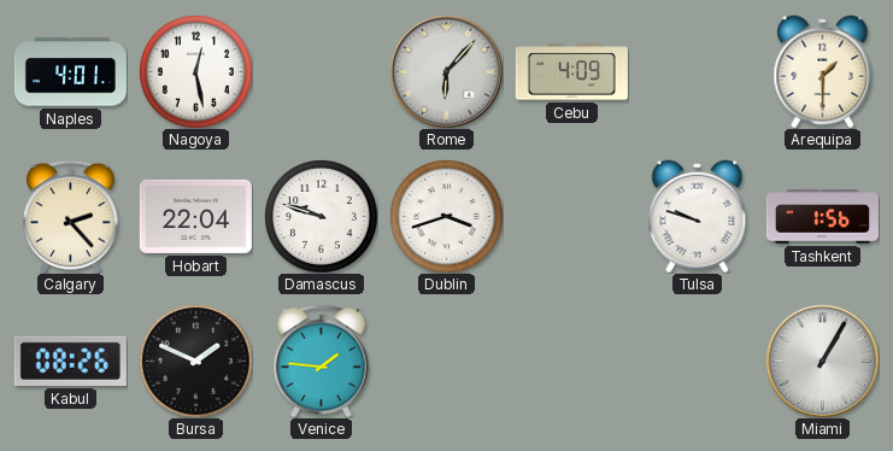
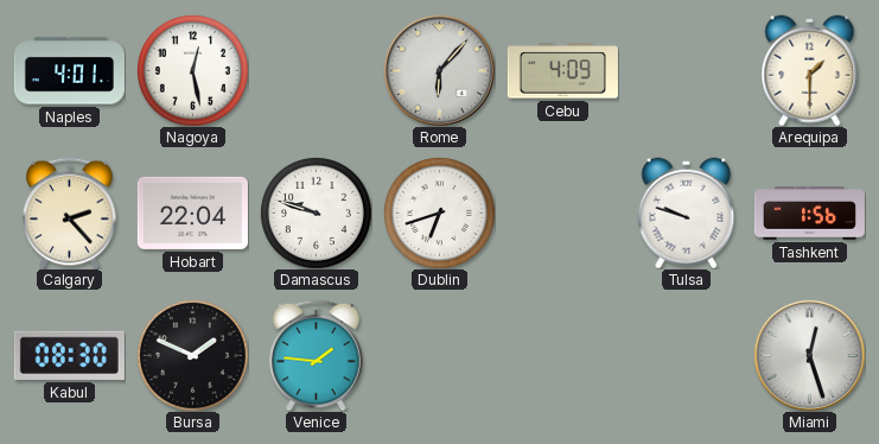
Dublin: 3:42 -> 6:42 (439, 213)
Kabul: 08:26 -> 08:30 (69, 355)
Miami: 1:05 -> 12:27 (809, 355)
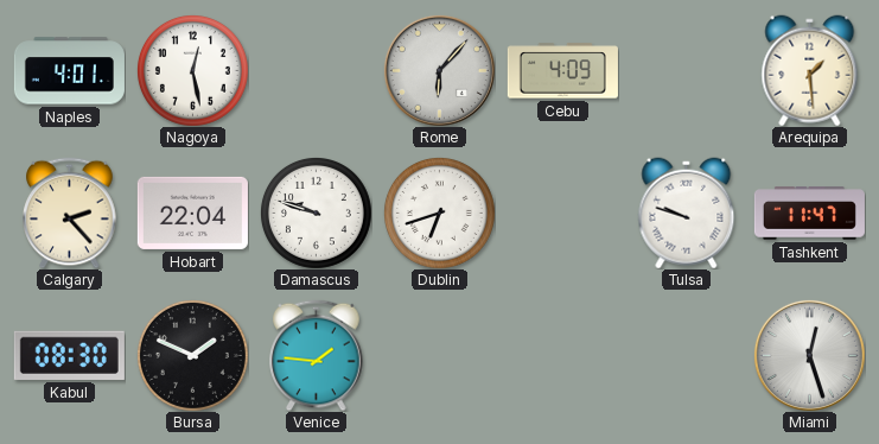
Arequipa: 1:30 -> 1:29 (810, 70)
Tashkent: 1:56 -> 11:47 (809, 214)
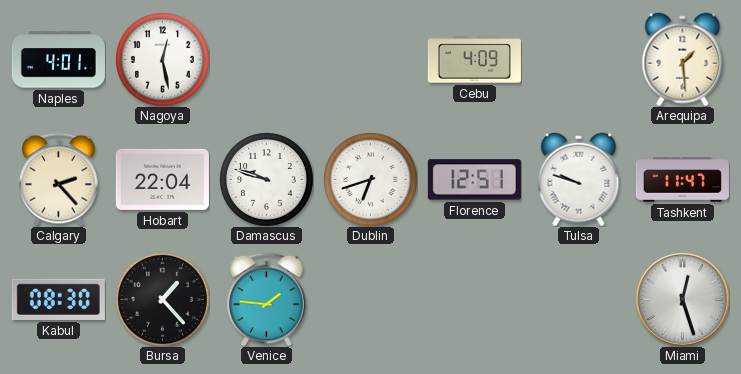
Rome: 6:07 -> none (439, 70)
Florence: none -> 12:51 (474, 180)
Bursa: 1:49 -> 1:23 (162, 299)
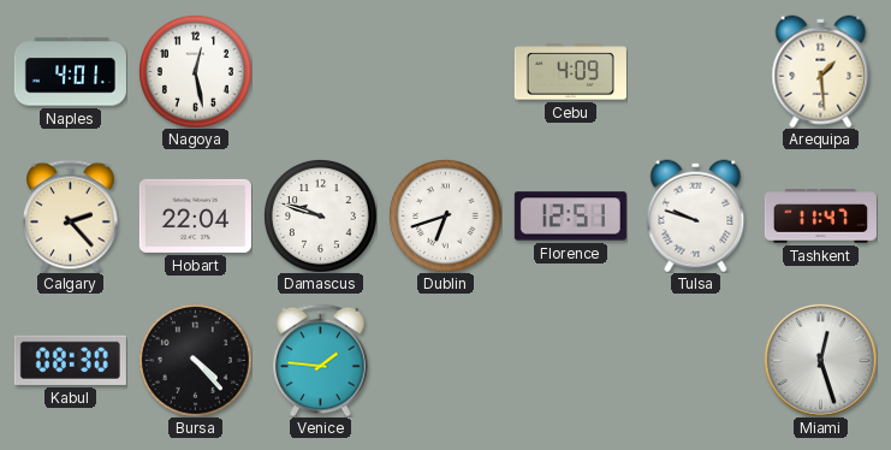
Bursa: 1:23 -> 4:23 (195, 360)
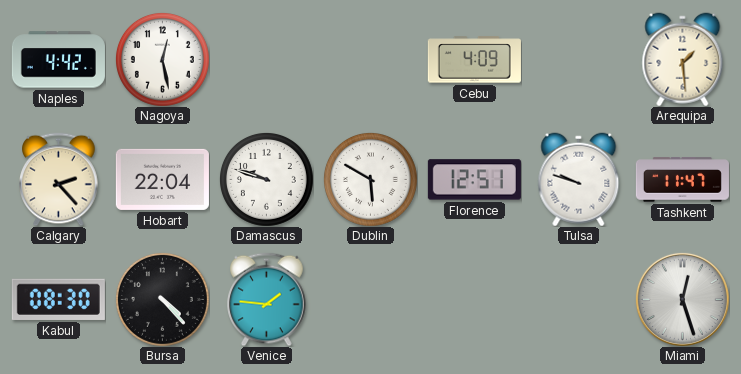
Naples: 4:01 -> 4:42 (58, 60)
Dublin: 6:42 -> 5:50 (370, 179)
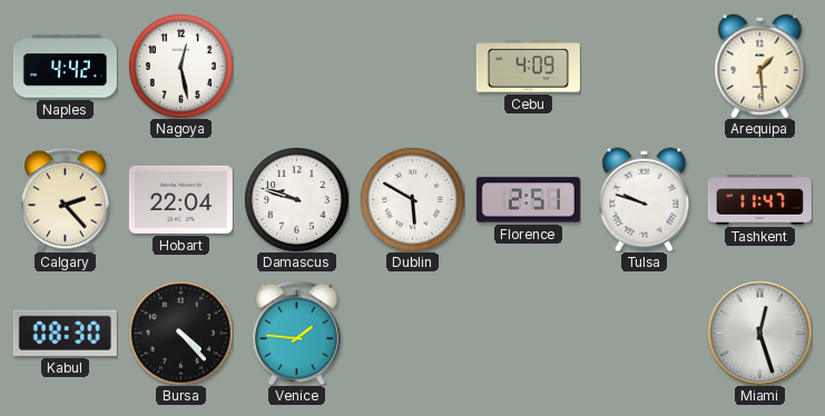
Florence: 12:51 -> 2:51 (528, 200)
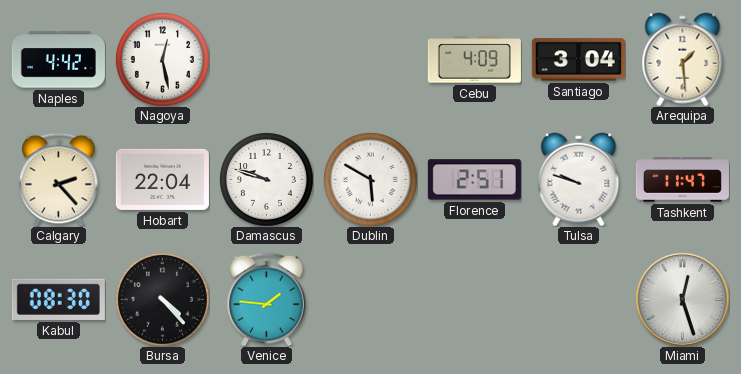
Santiago: none -> 3:04 (578, 60)
